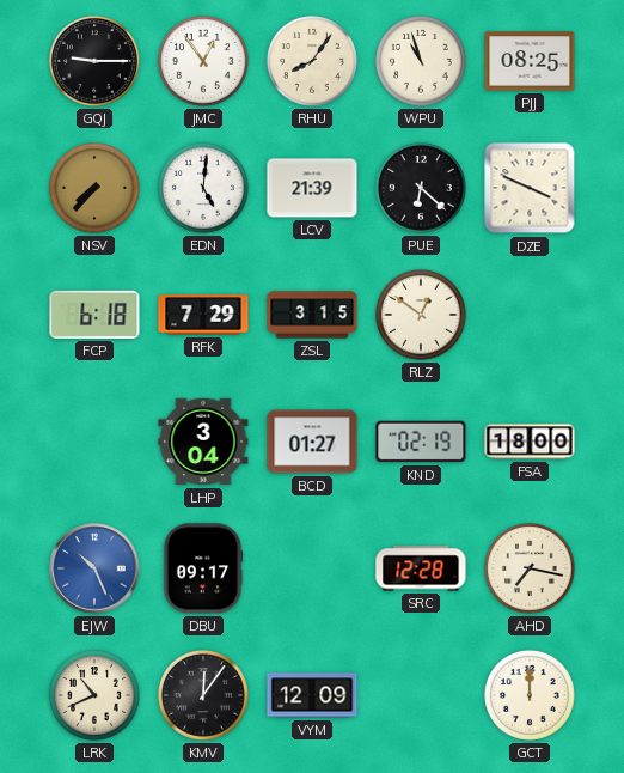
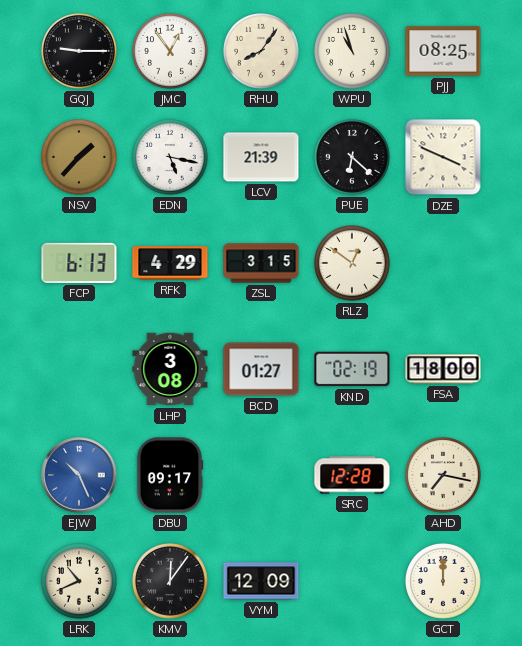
NSV: 7:37 -> 1:37 (80, 158)
EDN: 5:01 -> 5:17 (171, 158)
FCP: 6:18 -> 6:13 (79, 263)
RFK: 7:29 -> 4:29 (170, 263)
LHP: 3:04 -> 3:08 (170, 369)
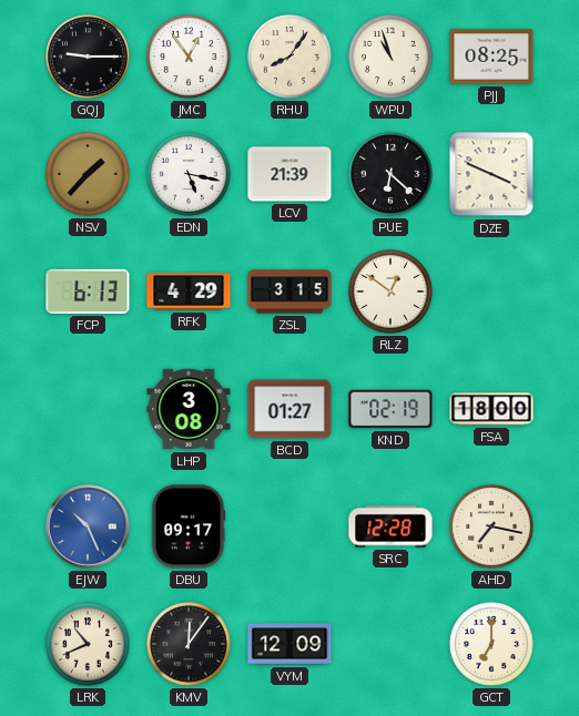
GCT: 12:00 -> 7:00 (492, 645)
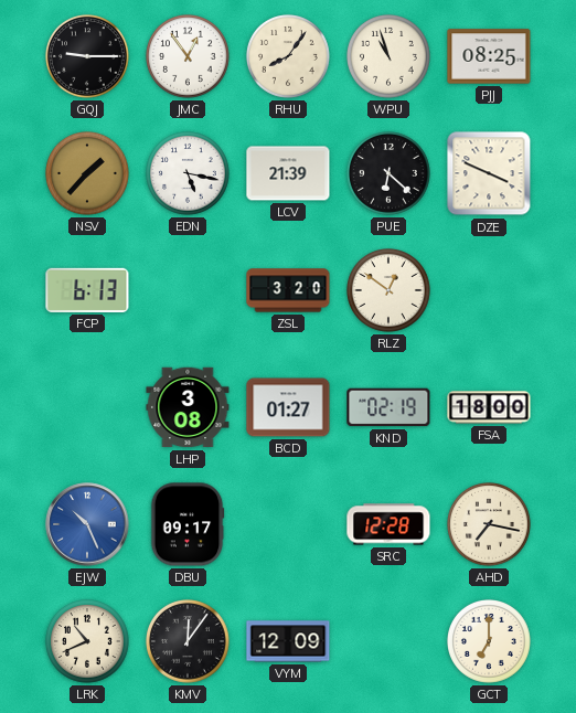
RFK: 4:29 -> none (189, 291)
ZSL: 3:15 -> 3:20 (288, 290)
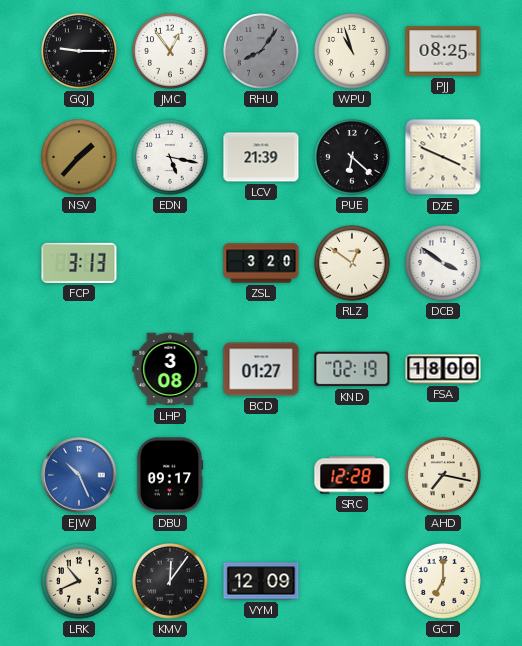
RHU dial: cream -> grey (262, 52)
FCP: 6:13 -> 3:13 (79, 263)
DCB: none -> 3:51 (444, 264)
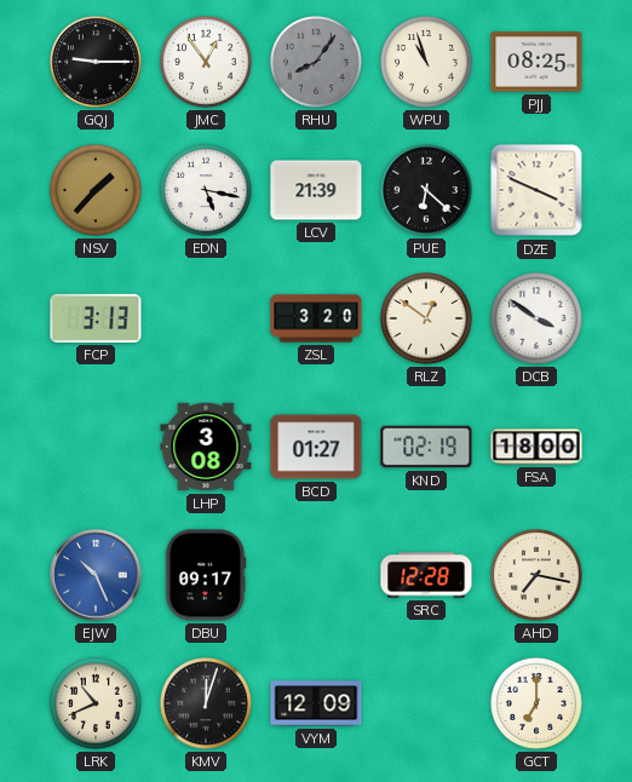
KMV: 12:06 -> 12:03 (207, 705)
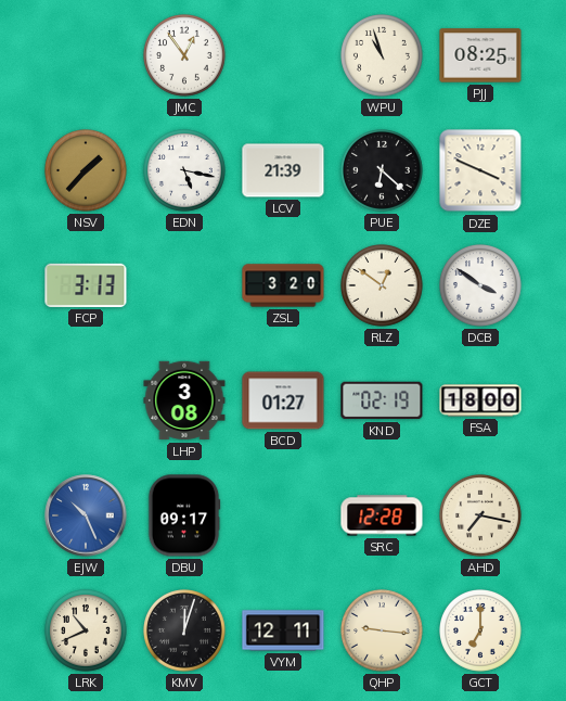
GQJ: 9:15 -> none (97, 63)
RHU: 8:06 -> none (317, 63)
VYM: 12:09 -> 12:11 (283, 630)
QHP: none -> 9:16 (383, 632)
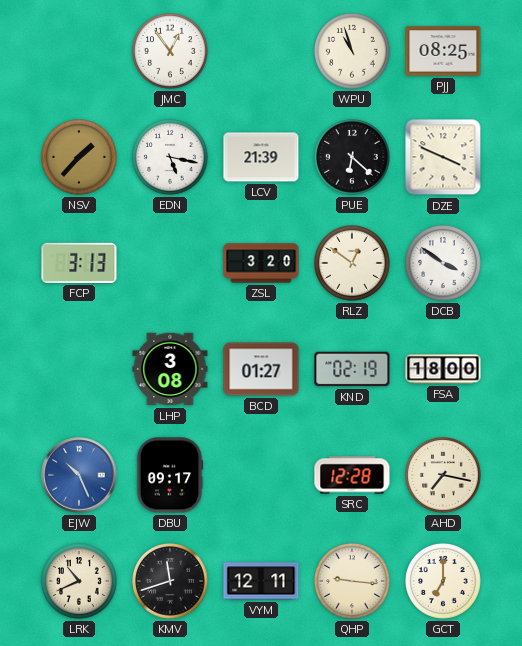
KMV: 12:03 -> 11:42 (171, 582)
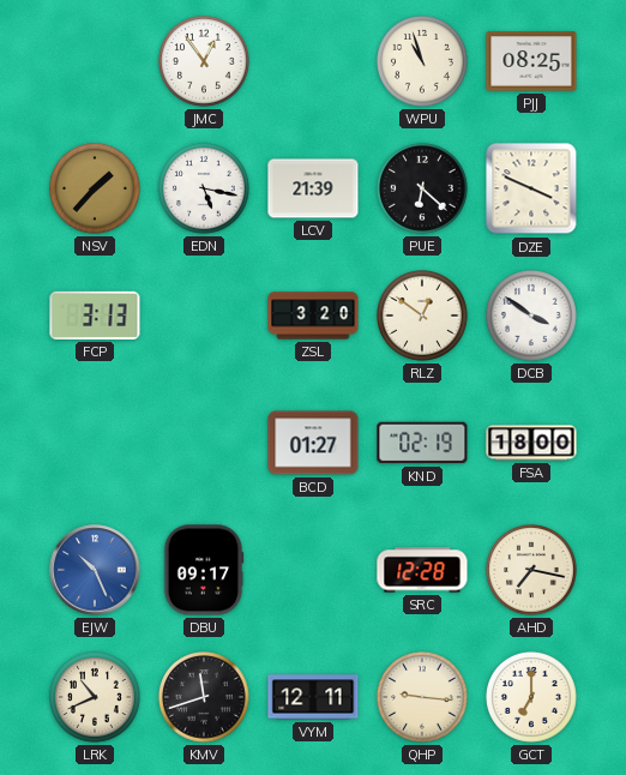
LHP: 3:08 -> none (170, 369)
